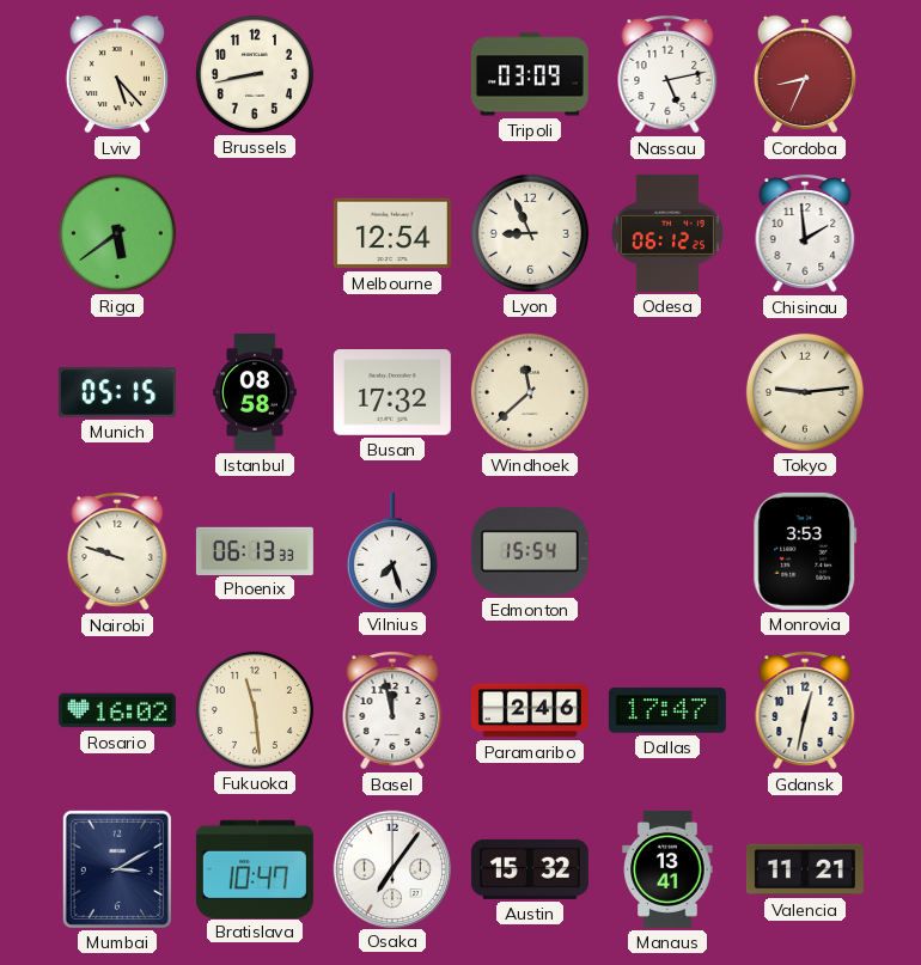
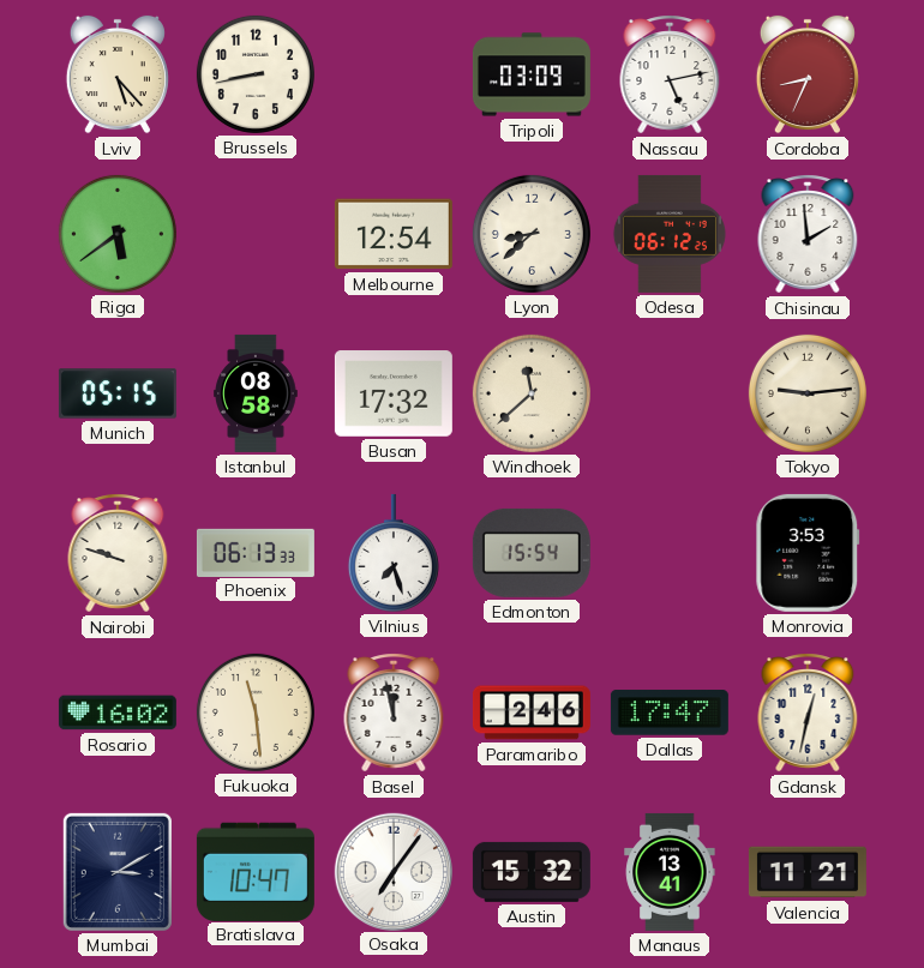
Lyon: 8:56 -> 8:38 (532, 234)
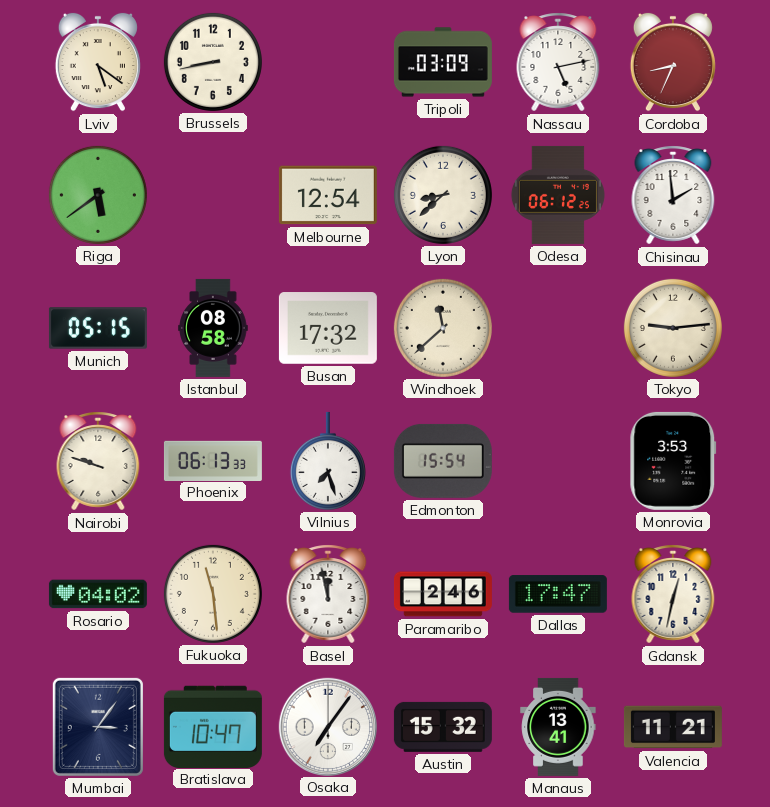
Lviv: 5:23 -> 5:21 (98, 62)
Rosario: 16:02 -> 04:02 (98, 594)
Mumbai: 3:10 -> 3:06 (98, 727)
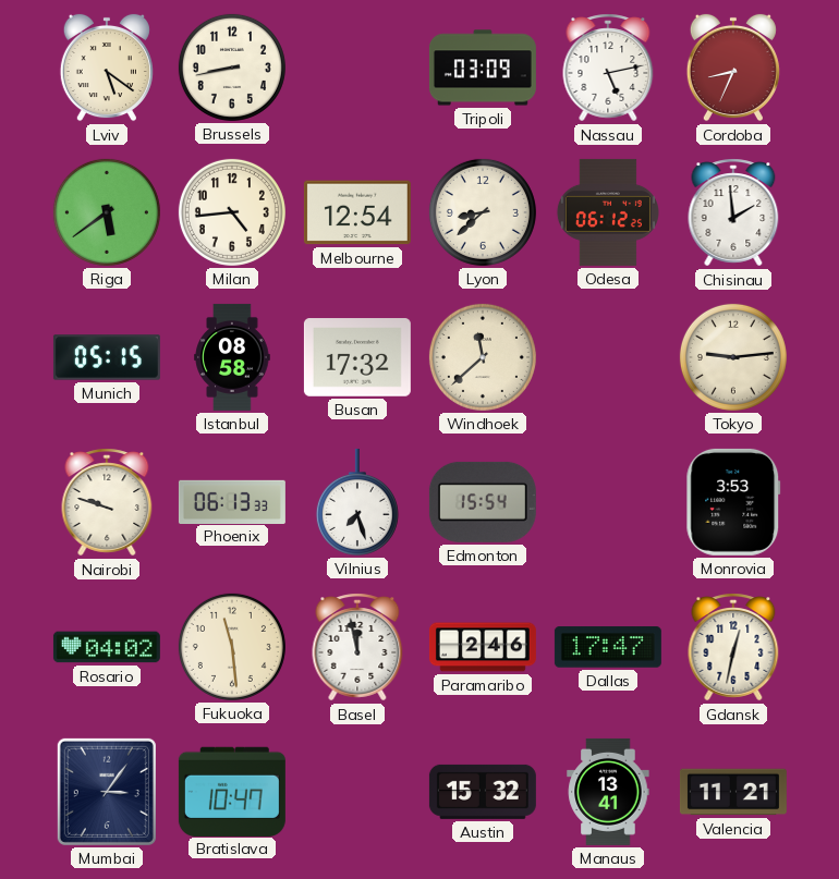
Milan: none -> 4:44 (232, 212)
Osaka: 7:06 -> none (327, 726)
